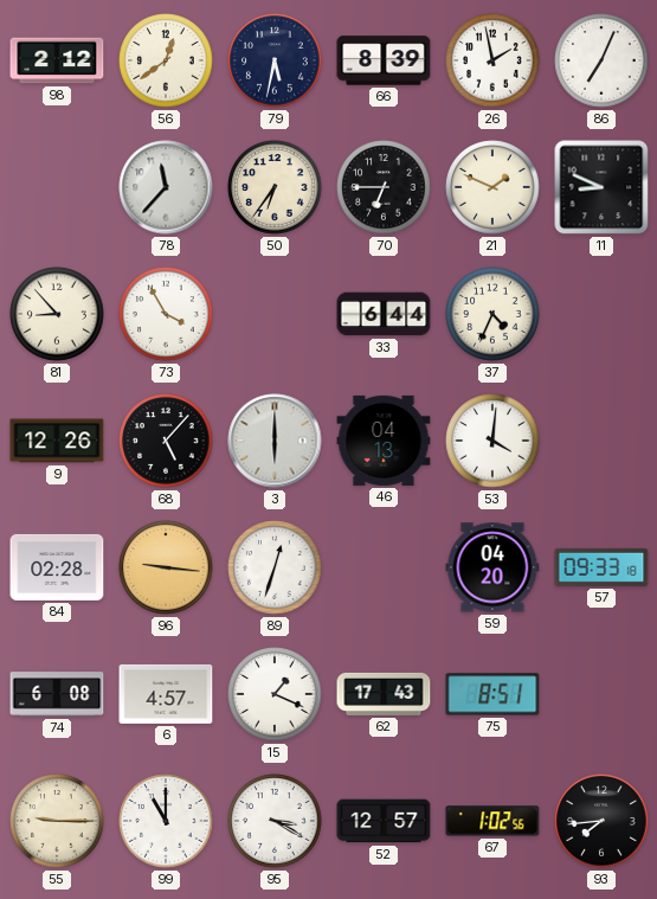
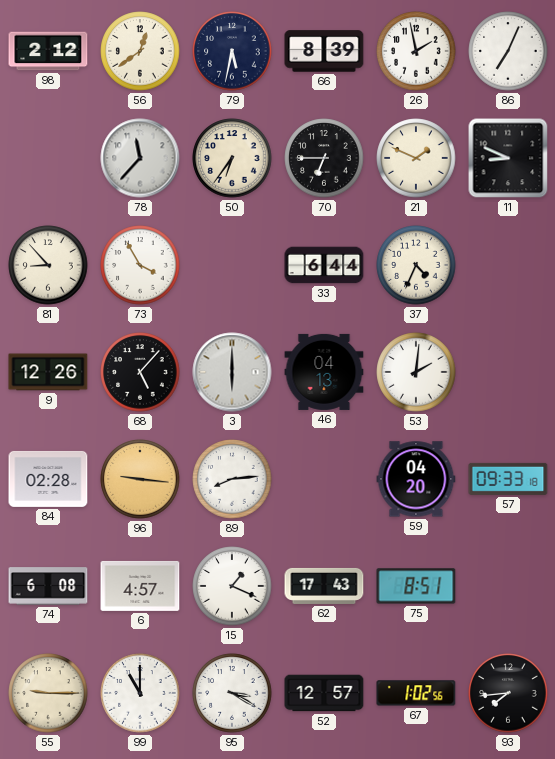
53: 4:01 -> 2:01 (416, 372)
89: 12:33 -> 8:14 (232, 479)
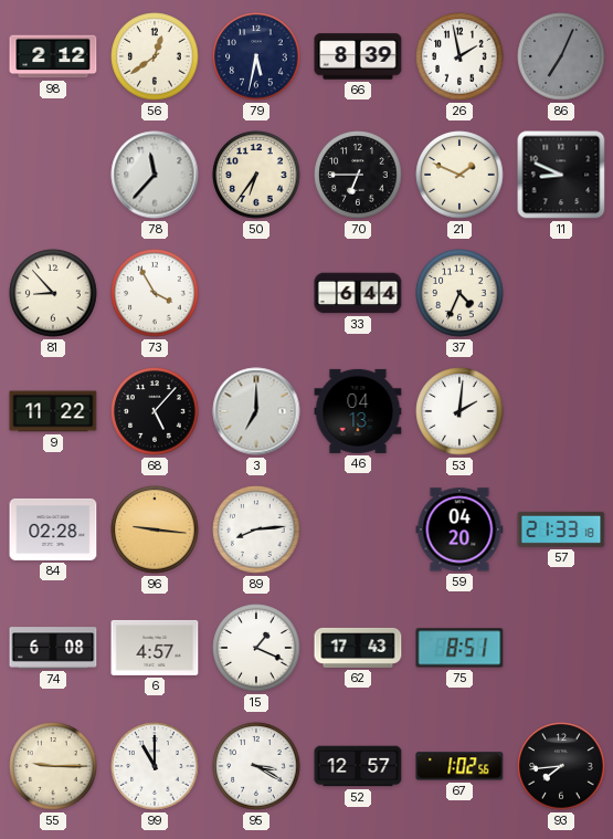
86 dial: white -> grey (561, 56)
9: 12:26 -> 11:22 (53, 411)
3: 6:00 -> 7:00 (256, 411)
57: 09:33 -> 21:33 (561, 529)
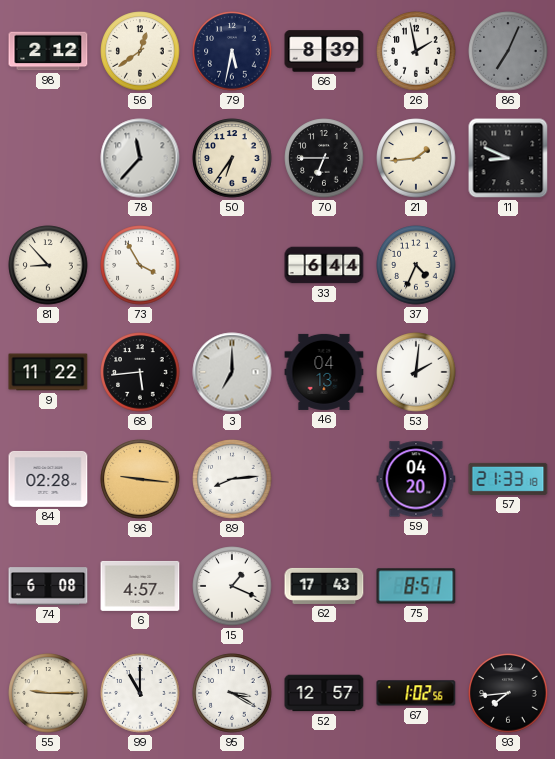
21: 1:49 -> 1:44 (416, 158)
68: 5:07 -> 5:44 (140, 372)
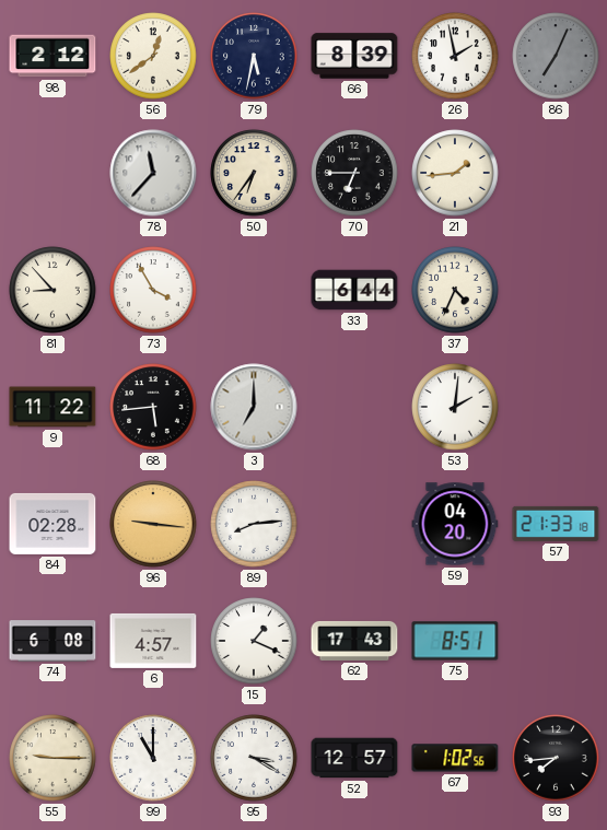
11: 8:49 -> none (508, 158)
46: 04:13 -> none (324, 372)
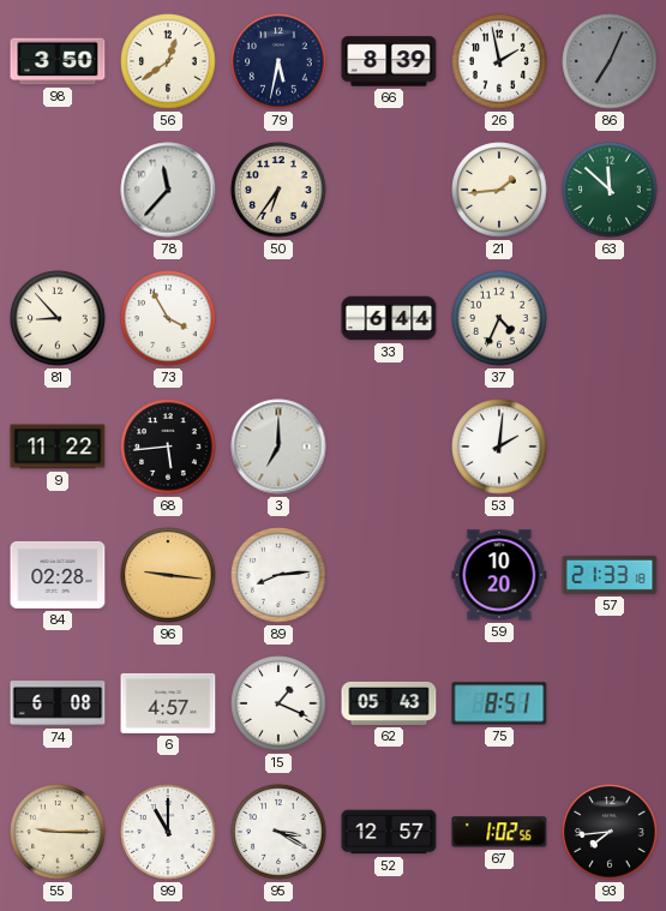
98: 2:12 -> 3:50 (58, 61)
70: 6:45 -> none (354, 173)
63: none -> 11:52 (610, 190)
59: 04:20 -> 10:20 (499, 575)
62: 17:43 -> 05:43 (389, 703)
